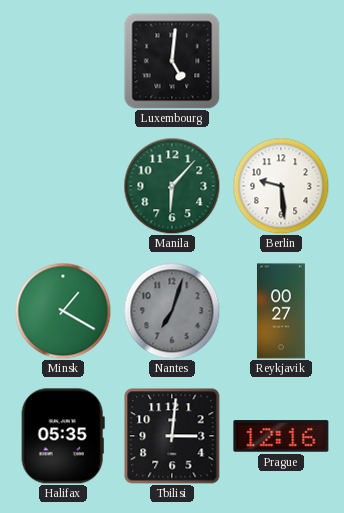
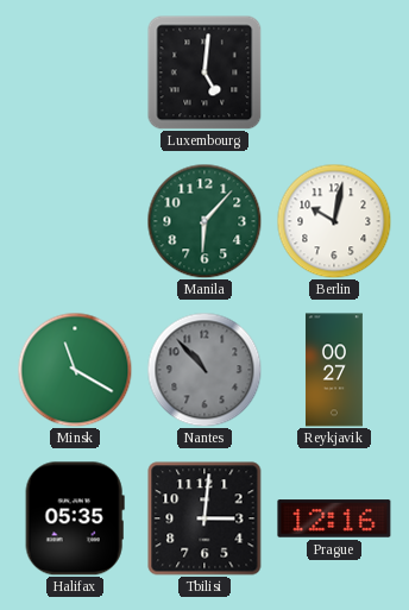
Berlin: 9:29 -> 10:02 (334, 221)
Minsk: 1:20 -> 11:20 (75, 370)
Nantes: 7:03 -> 10:53 (204, 370)
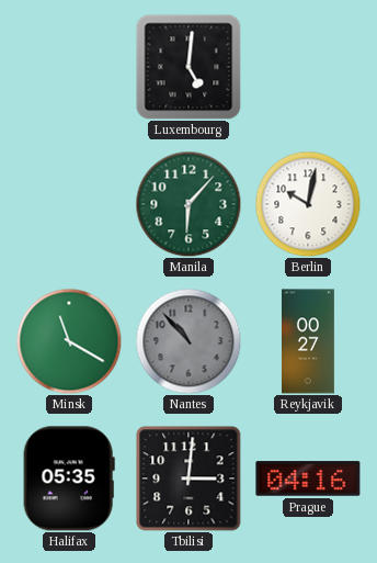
Prague: 12:16 -> 04:16 (308, 478)
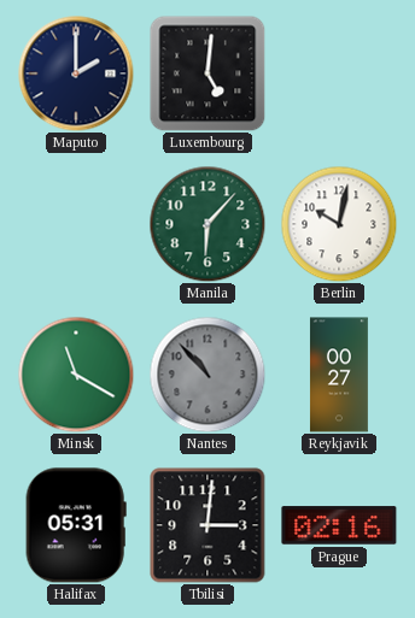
Maputo: none -> 2:00 (76, 73)
Halifax: 05:35 -> 05:31 (76, 525)
Prague: 04:16 -> 02:16 (339, 525)
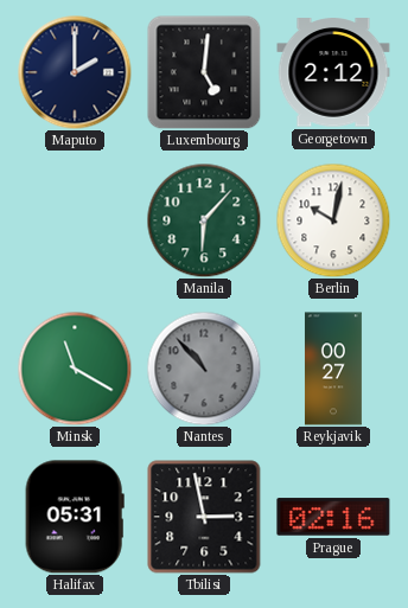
Georgetown: none -> 2:12 (333, 72)
Tbilisi: 3:01 -> 2:58 (204, 517)
